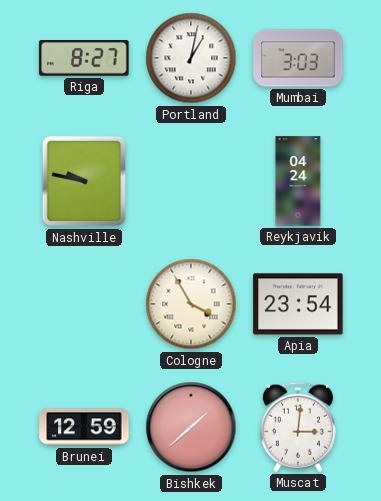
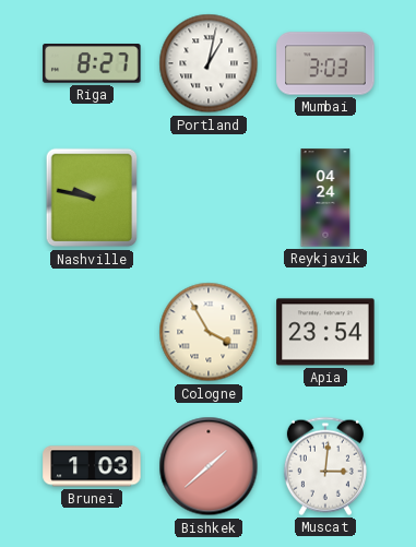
Brunei: 12:59 -> 1:03 (92, 466)
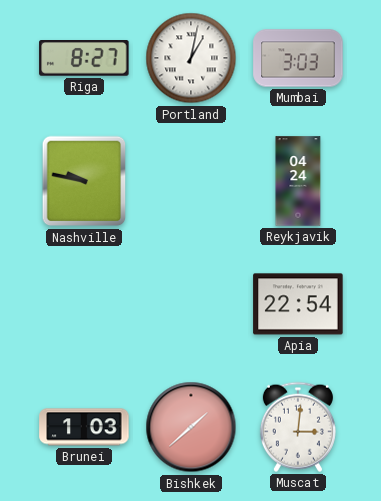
Cologne: 3:55 -> none (209, 332)
Apia: 23:54 -> 22:54 (298, 304)
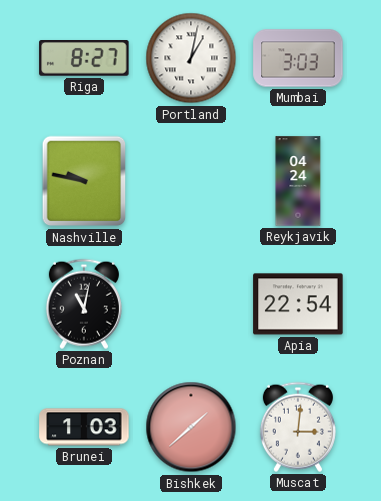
Poznan: none -> 11:02 (84, 304)
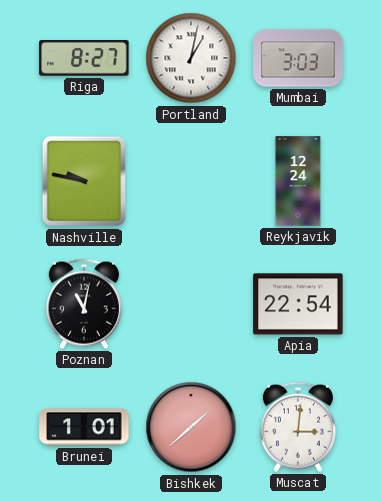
Reykjavik: 04:24 -> 12:24 (298, 181)
Brunei: 1:03 -> 1:01 (84, 427)
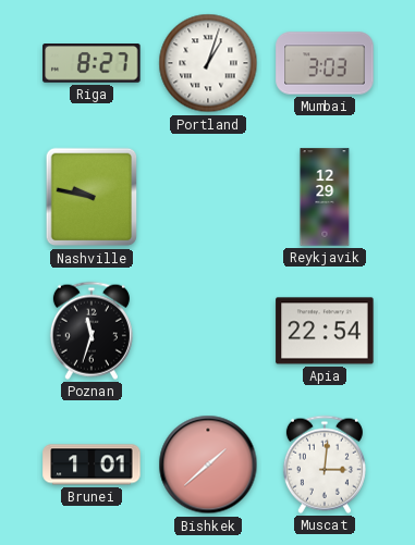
Portland: 1:02 -> 1:03 (208, 63)
Reykjavik: 12:24 -> 12:29 (325, 197)
Poznan: 11:02 -> 11:33 (91, 331)
